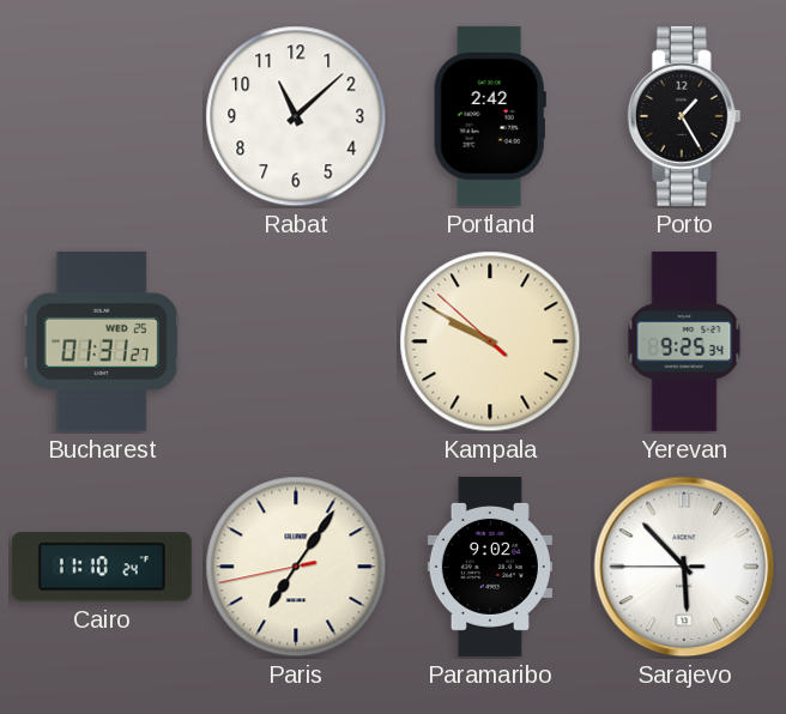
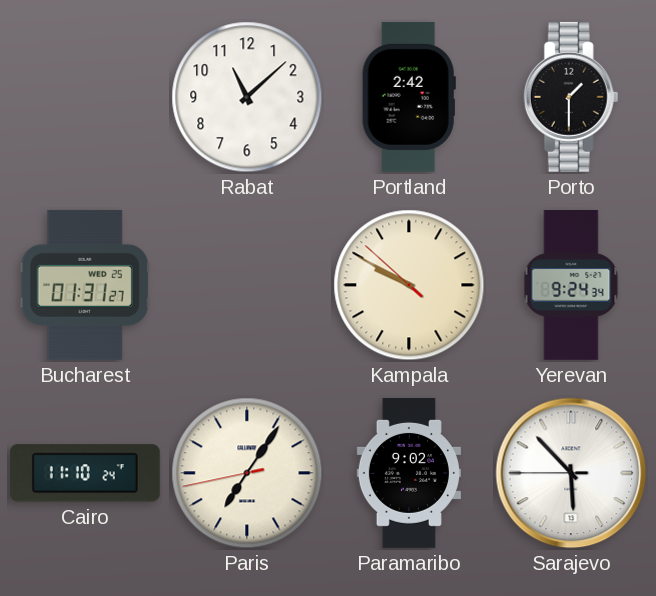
Porto: 1:25 -> 1:30 (571, 97)
Yerevan: 9:25 -> 9:24 (571, 285)
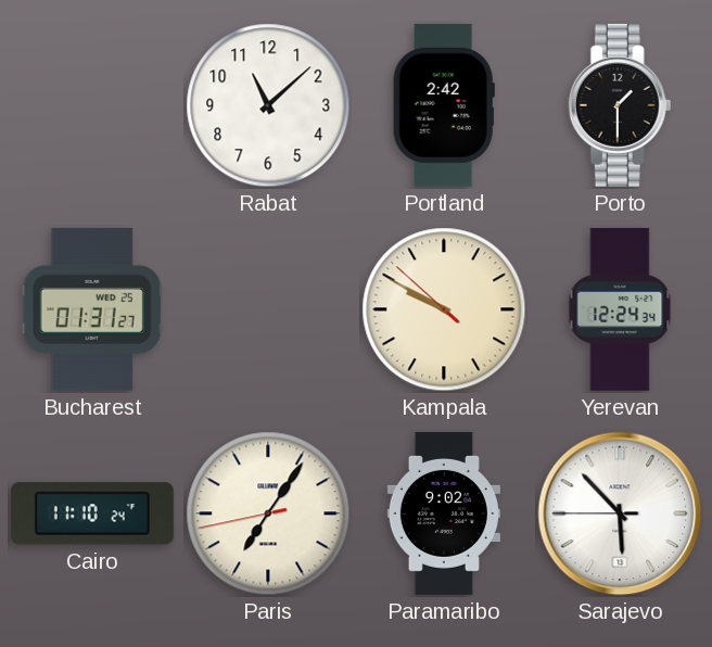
Yerevan: 9:24 -> 12:24 (620, 309)
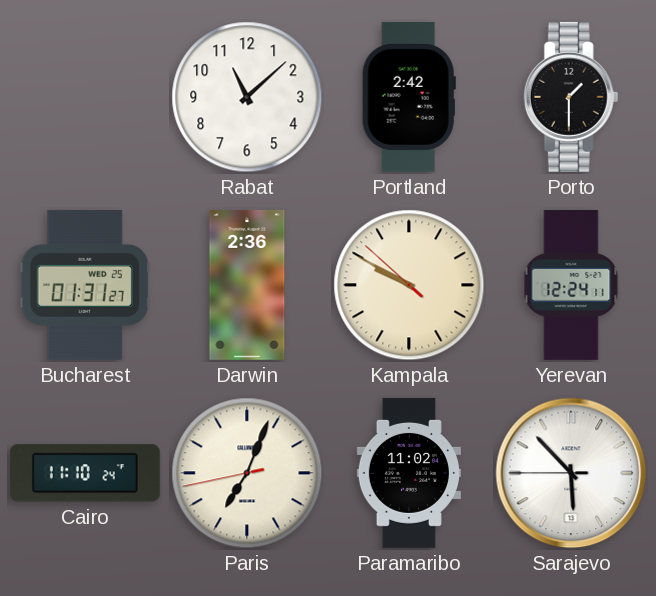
Darwin: none -> 2:36 (247, 285)
Yerevan: 12:24:34 -> 12:24:11 (571, 285)
Paris: 7:05 -> 7:03 (247, 473)
Paramaribo: 9:02 -> 11:02 (409, 473)
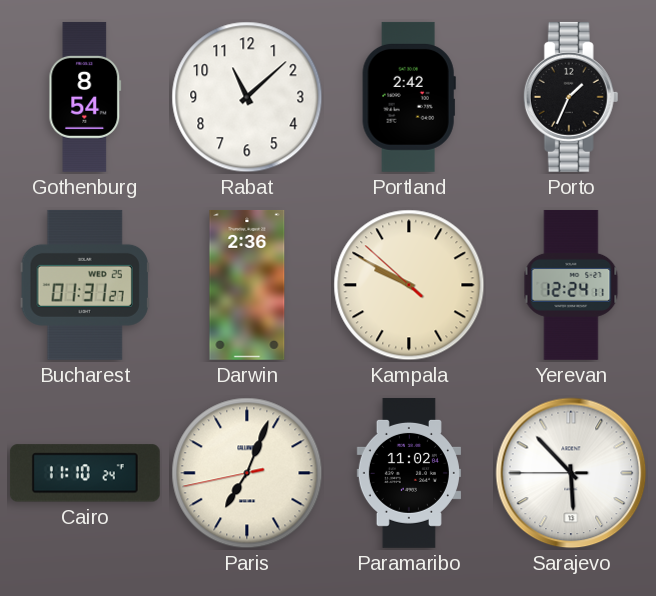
Gothenburg: none -> 8:54 (85, 97)
Porto: 1:30 -> 1:34 (571, 97)
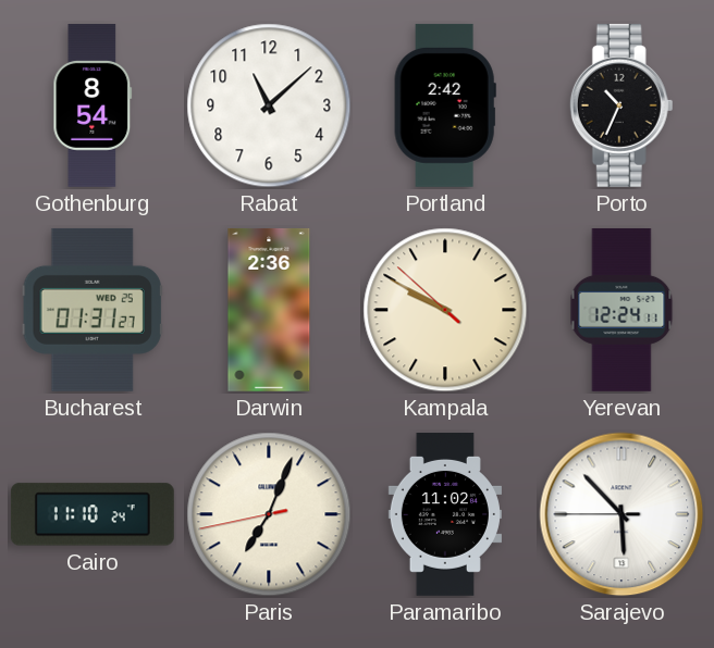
Porto: 1:34 -> 10:34 (621, 105)
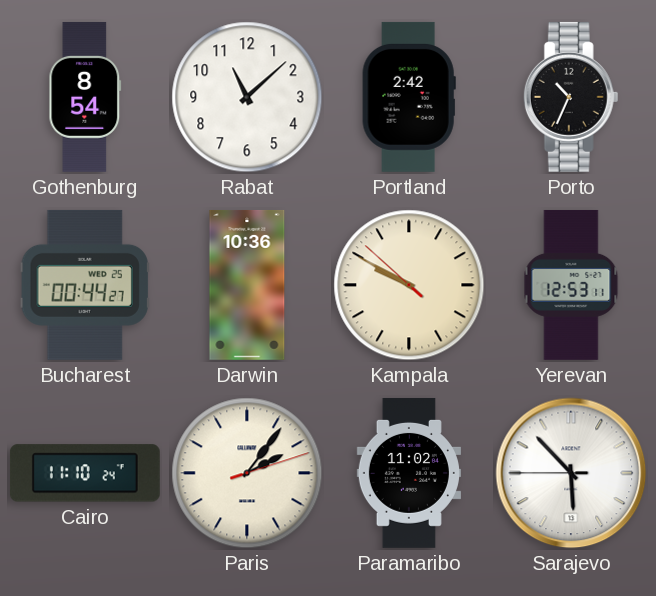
Bucharest: 01:31 -> 00:44 (85, 285)
Darwin: 2:36 -> 10:36 (247, 285)
Yerevan: 12:24 -> 12:53 (571, 285)
Paris: 7:03 -> 2:06 (247, 473)
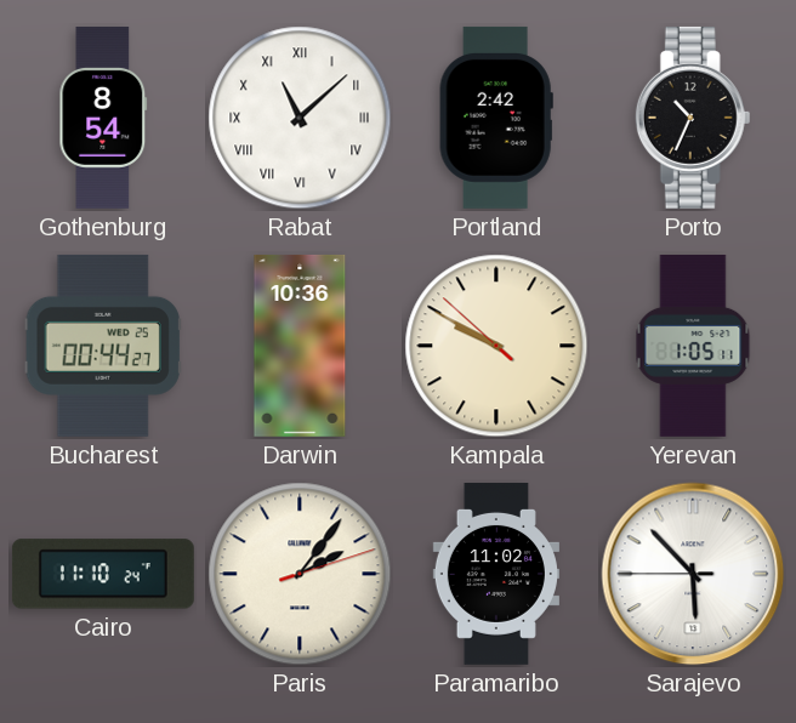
Rabat numerals: Arabic -> Roman (300, 118)
Yerevan: 12:53 -> 1:05 (693, 346)
